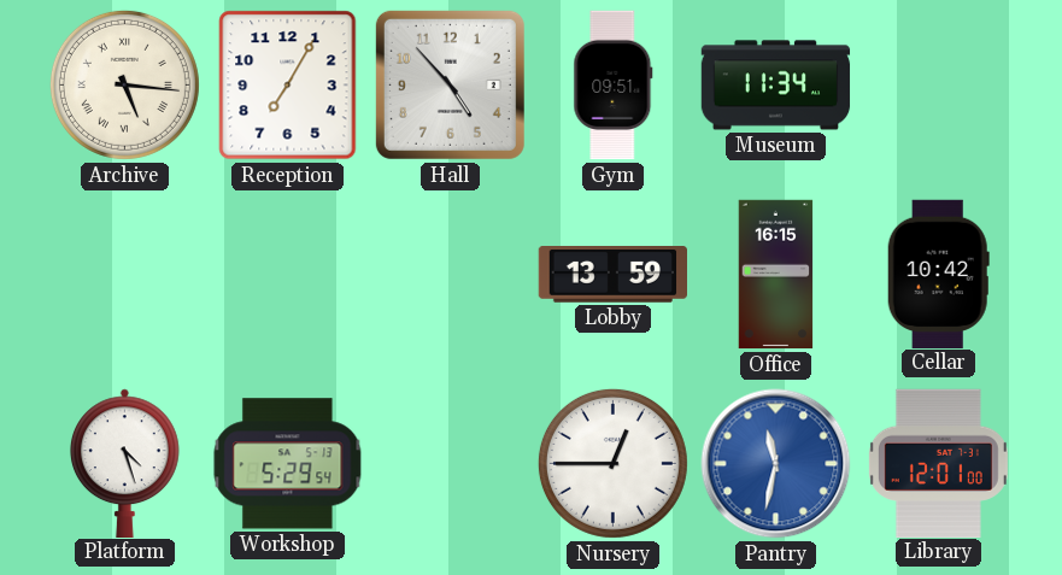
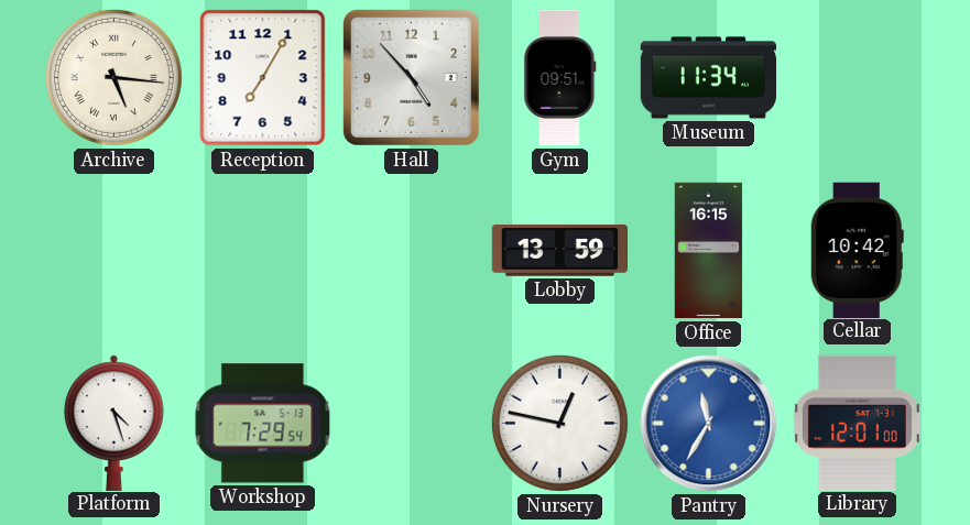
Workshop: 5:29 -> 7:29 (263, 424)
Nursery: 12:45 -> 12:47 (559, 423)
Pantry: 11:32 -> 11:35 (709, 424)
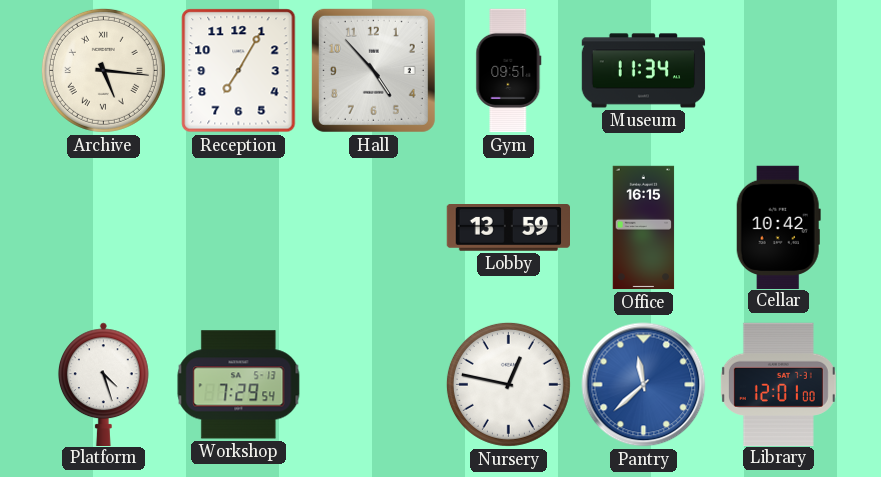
Pantry: 11:35 -> 11:38 (644, 385)
